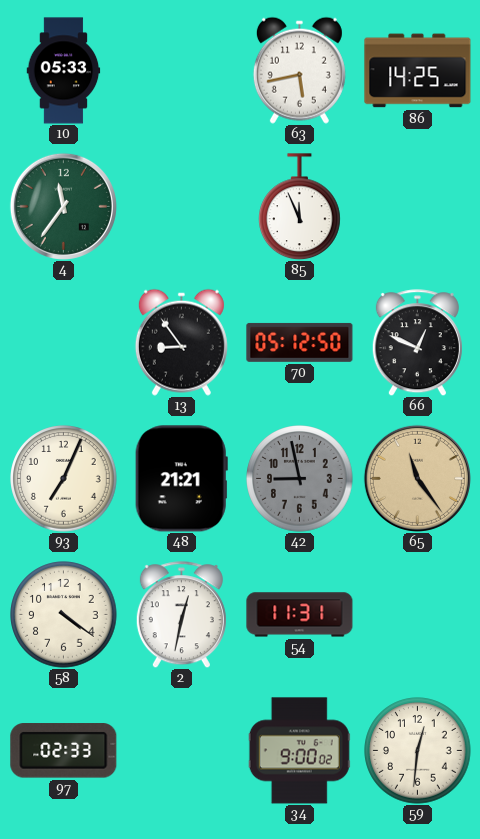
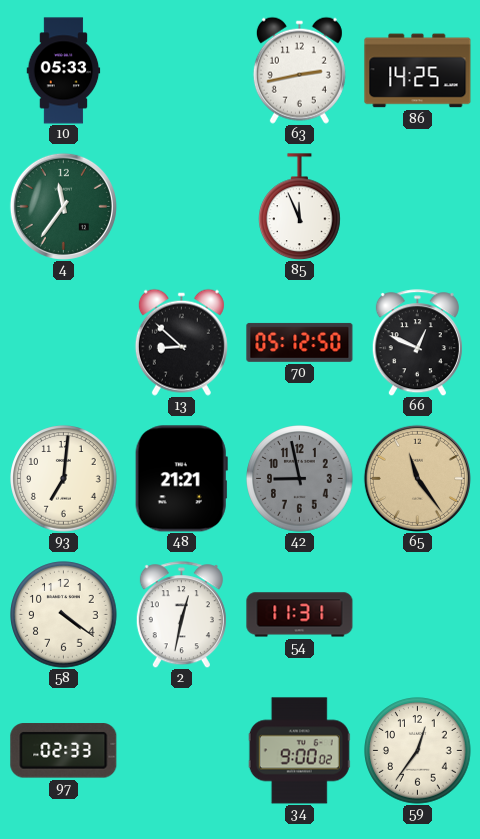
63: 5:43 -> 2:43 (299, 70)
13: 8:54 -> 8:52 (181, 342)
93: 7:04 -> 7:01 (64, 479)
59: 12:31 -> 12:36 (418, 751)
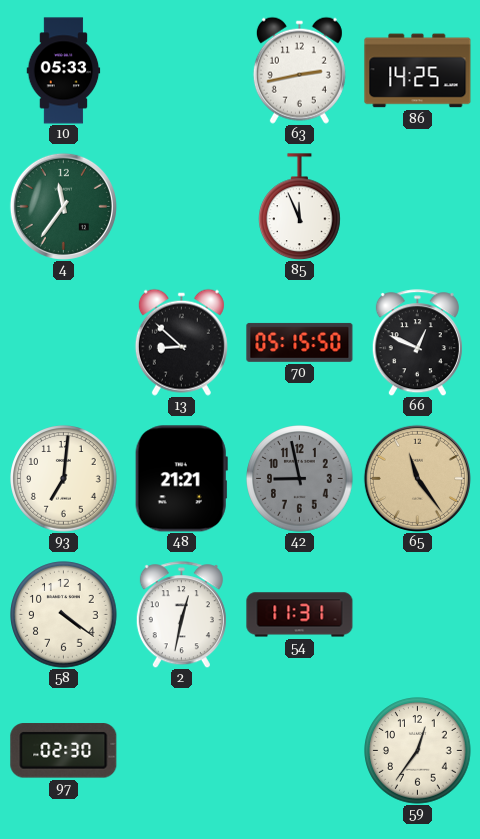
70: 05:12 -> 05:15 (300, 342)
97: 02:33 -> 02:30 (64, 751)
34: 9:00 -> none (299, 751)
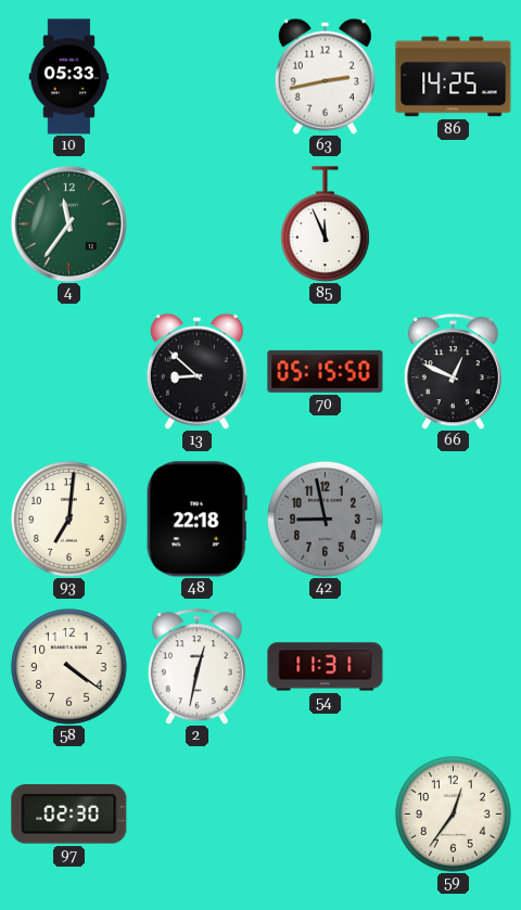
48: 21:21 -> 22:18 (196, 520)
65: 11:24 -> none (417, 478)
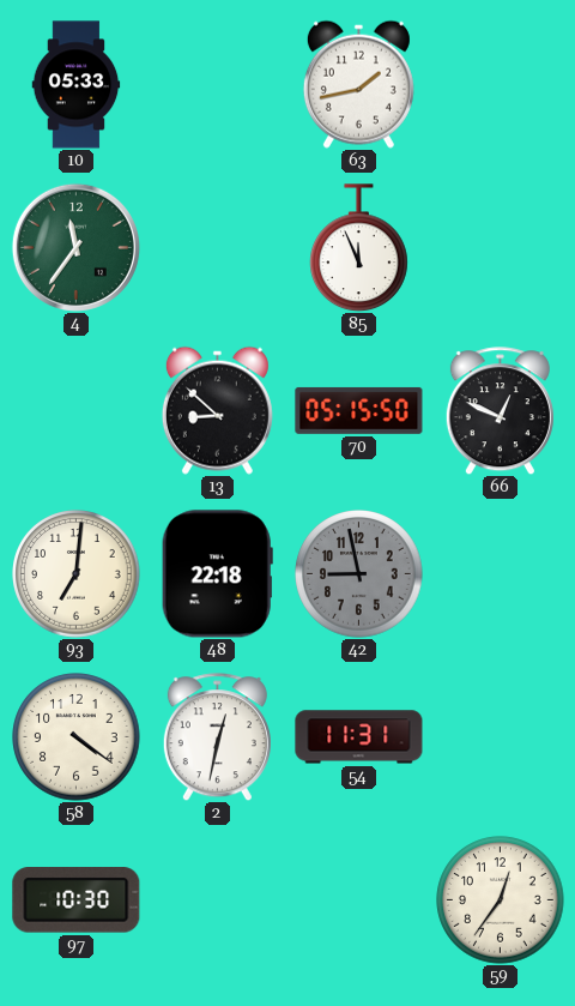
63: 2:43 -> 1:43 (358, 84)
86: 14:25 -> none (454, 77)
97: 02:30 -> 10:30 (77, 900)
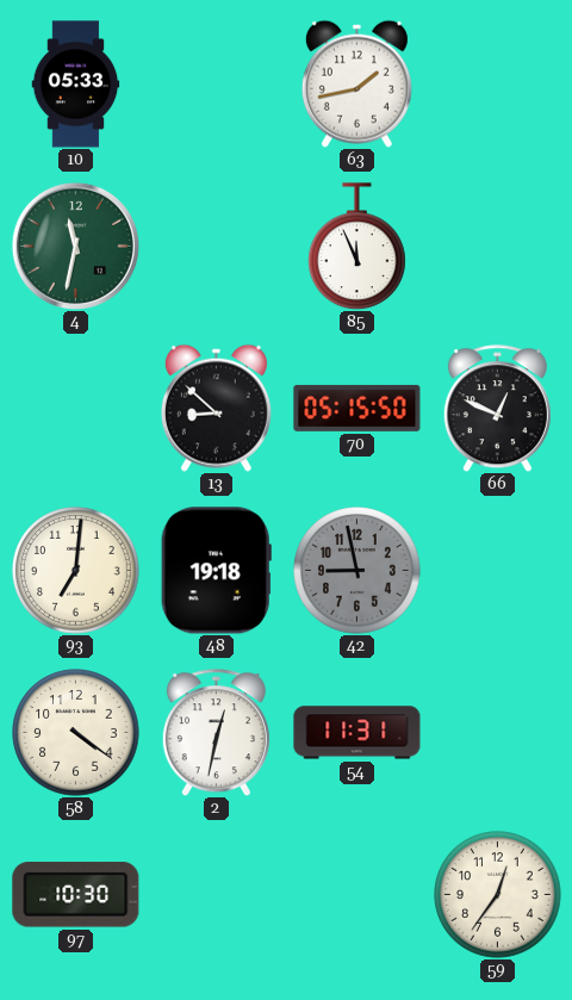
4: 11:36 -> 11:32 (75, 246)
48: 22:18 -> 19:18 (216, 571)
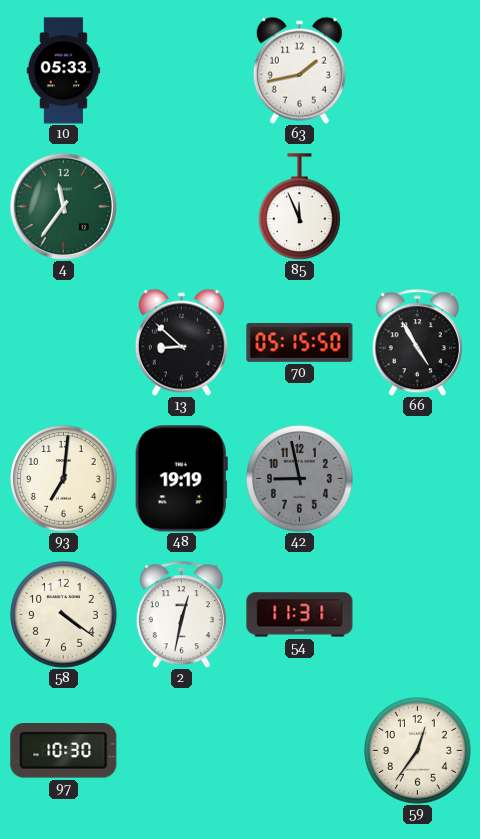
4: 11:32 -> 11:36 (63, 206)
66: 12:49 -> 4:55 (417, 343)
48: 19:18 -> 19:19 (181, 479)
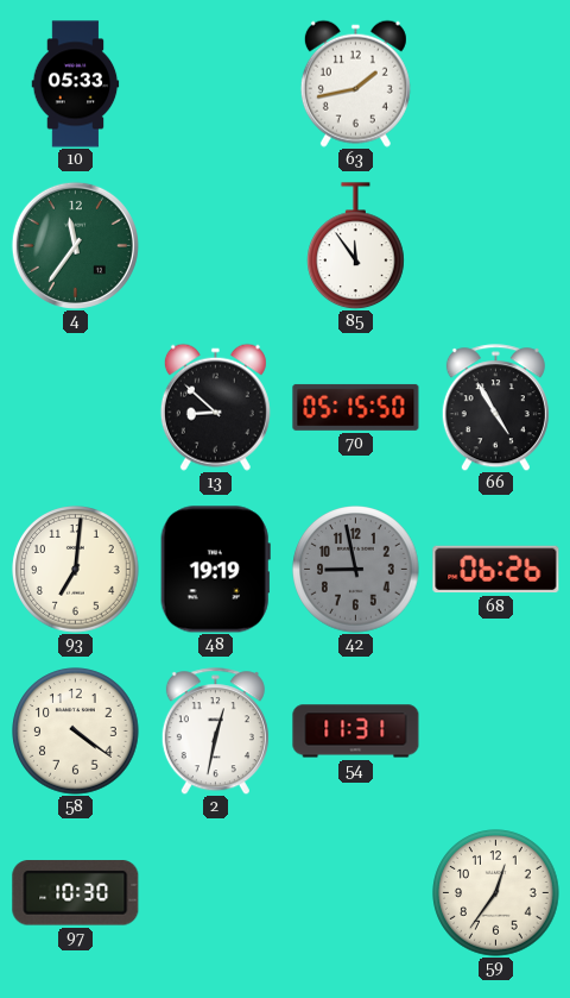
85: 11:56 -> 11:54 (356, 246)
68: none -> 06:26 (496, 570)
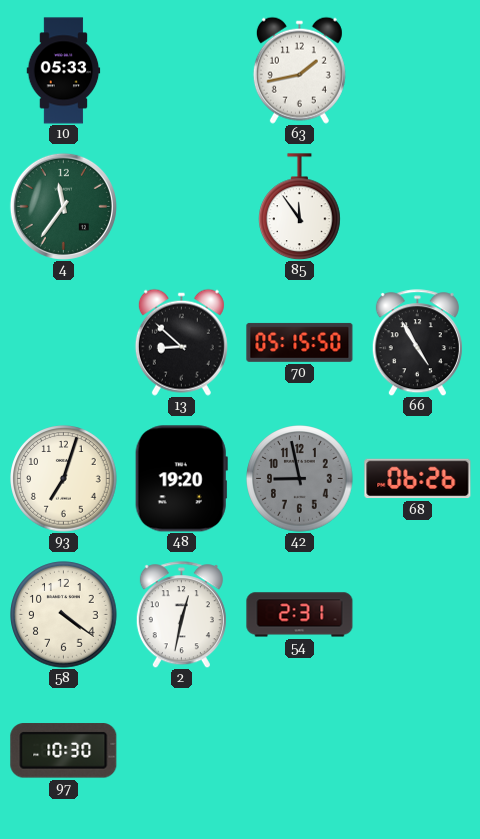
93: 7:01 -> 7:03 (64, 479)
48: 19:19 -> 19:20 (181, 479)
54: 11:31 -> 2:31 (300, 615)
59: 12:36 -> none (496, 893)
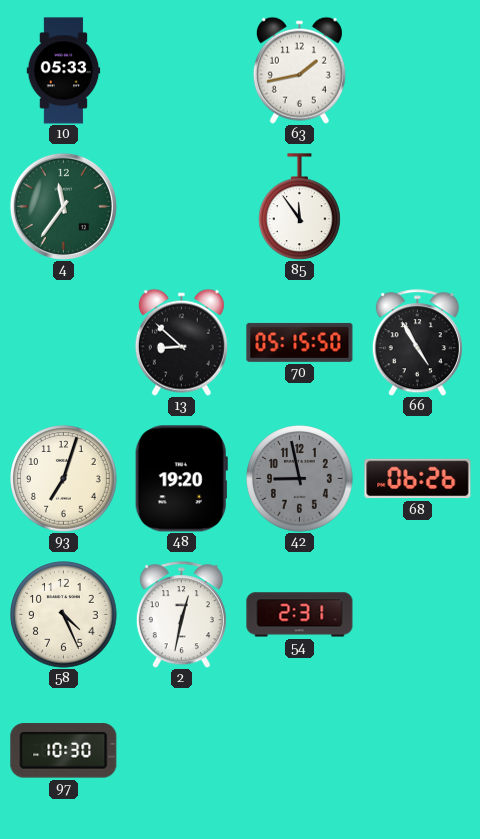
58: 4:21 -> 4:26 (64, 615)
